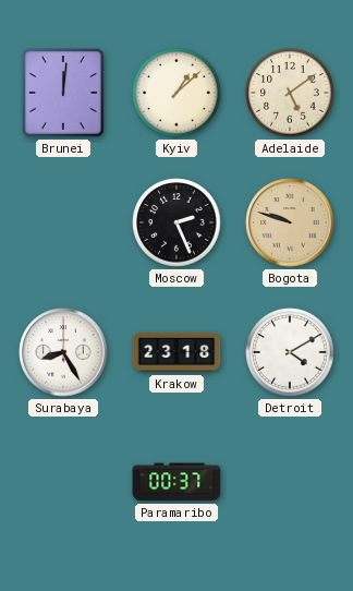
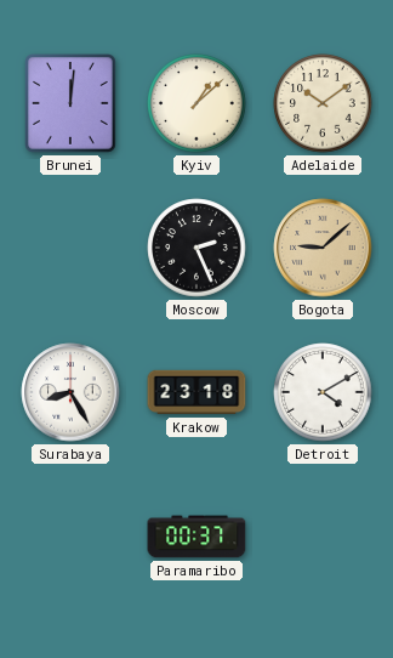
Adelaide: 5:09 -> 10:09 (323, 103)
Bogota: 9:48 -> 9:08 (323, 248)
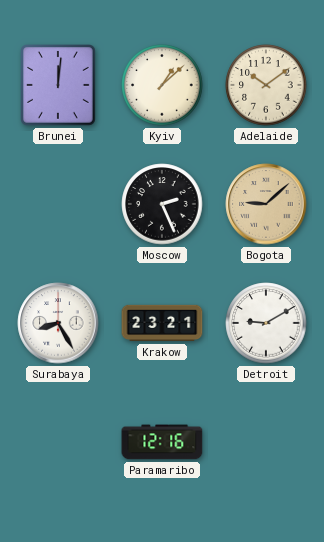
Krakow: 23:18 -> 23:21 (162, 323)
Detroit: 4:10 -> 9:10 (266, 323)
Paramaribo: 00:37 -> 12:16 (162, 442)
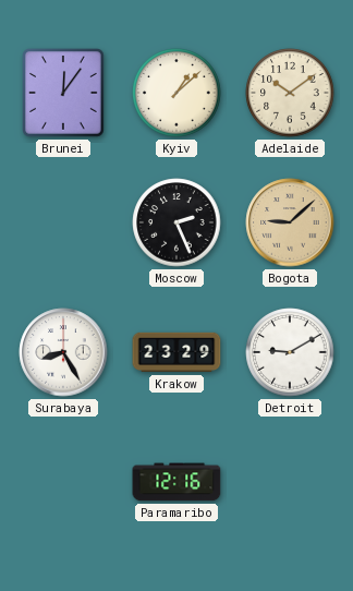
Brunei: 12:01 -> 12:06 (64, 94)
Krakow: 23:21 -> 23:29 (176, 352)
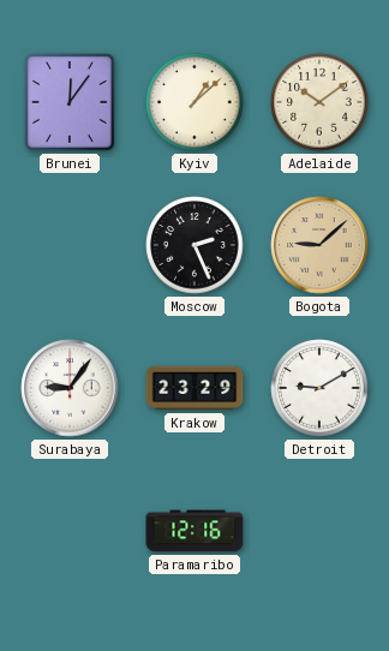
Surabaya: 8:25 -> 9:06 (70, 388)
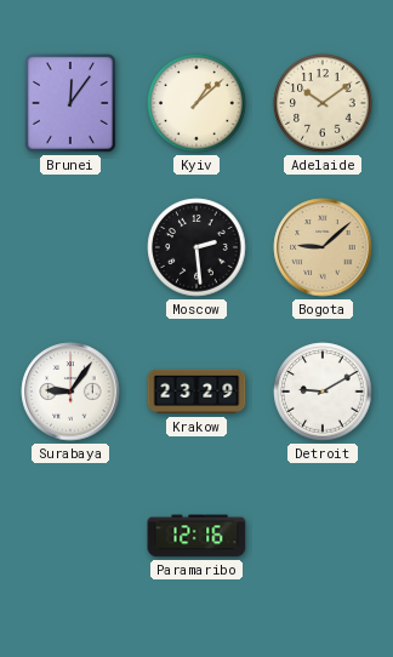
Moscow: 2:26 -> 2:29 (196, 247)
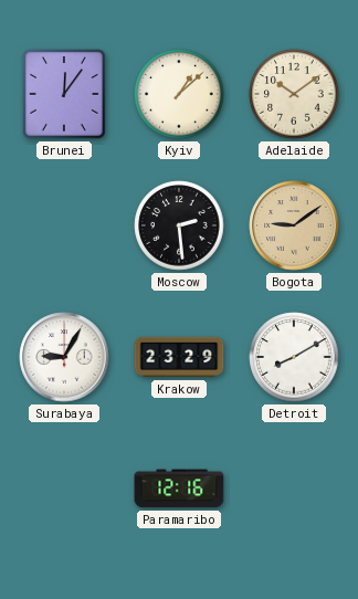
Bogota: 9:08 -> 9:09 (294, 225)
Surabaya: 9:06 -> 9:05 (64, 357)
Detroit: 9:10 -> 8:10 (294, 357)
